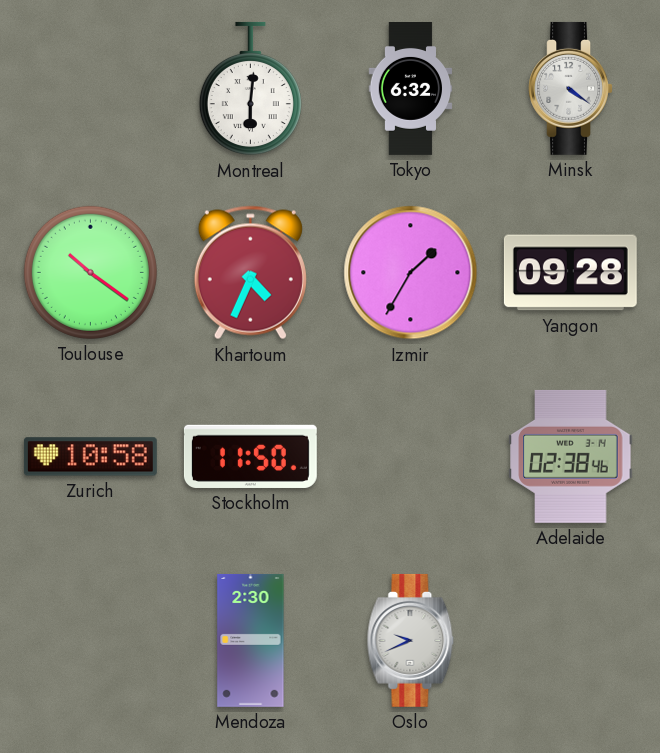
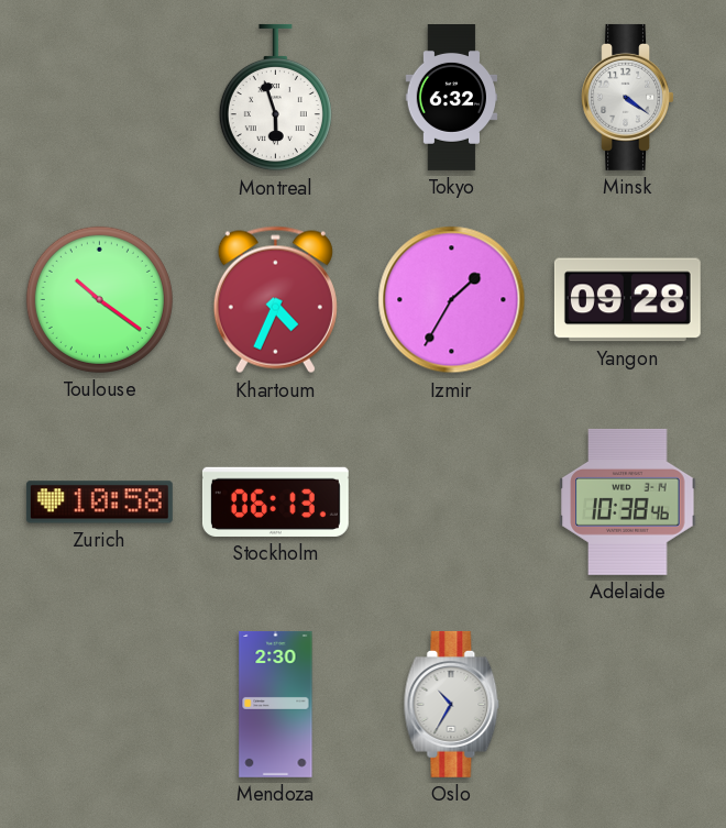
Montreal: 6:01 -> 5:57 (275, 98)
Stockholm: 11:50 -> 06:13 (275, 501)
Adelaide: 02:38 -> 10:38 (628, 501)
Oslo: 9:41 -> 10:35 (452, 704)
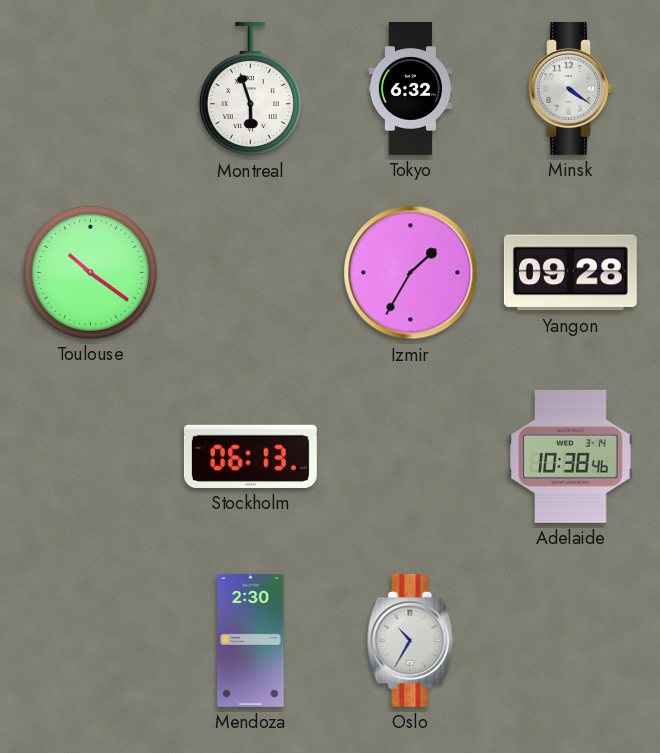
Khartoum: 4:34 -> none (275, 300)
Zurich: 10:58 -> none (99, 503)
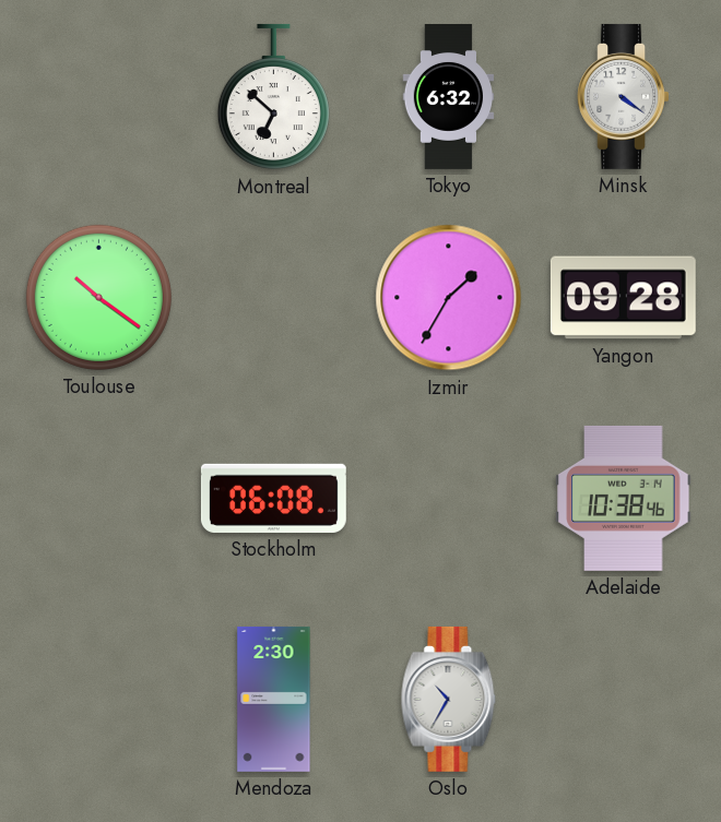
Montreal: 5:57 -> 6:52 (273, 97)
Stockholm: 06:13 -> 06:08 (273, 498)
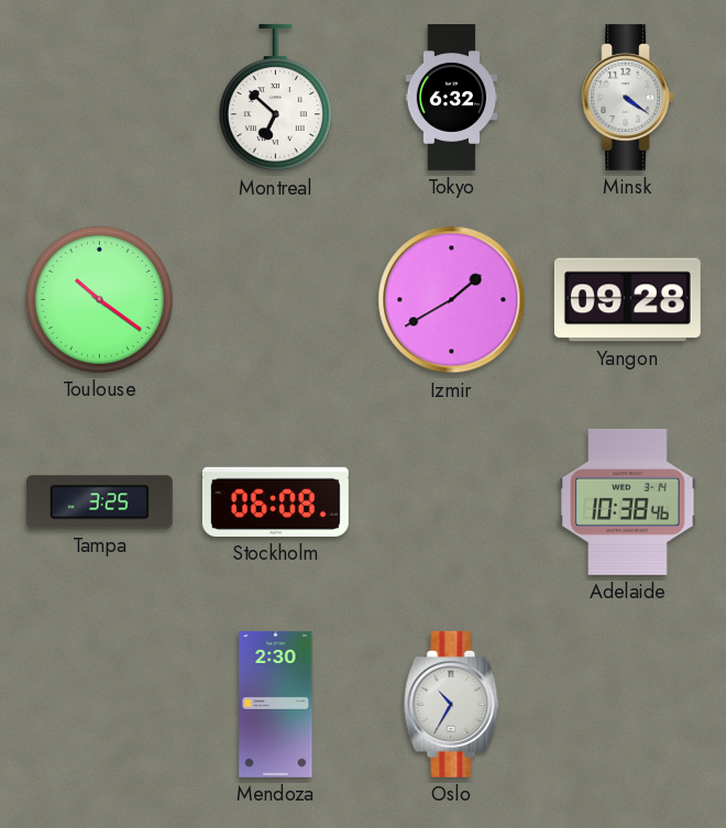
Izmir: 1:35 -> 1:40 (452, 300)
Tampa: none -> 3:25 (99, 503)
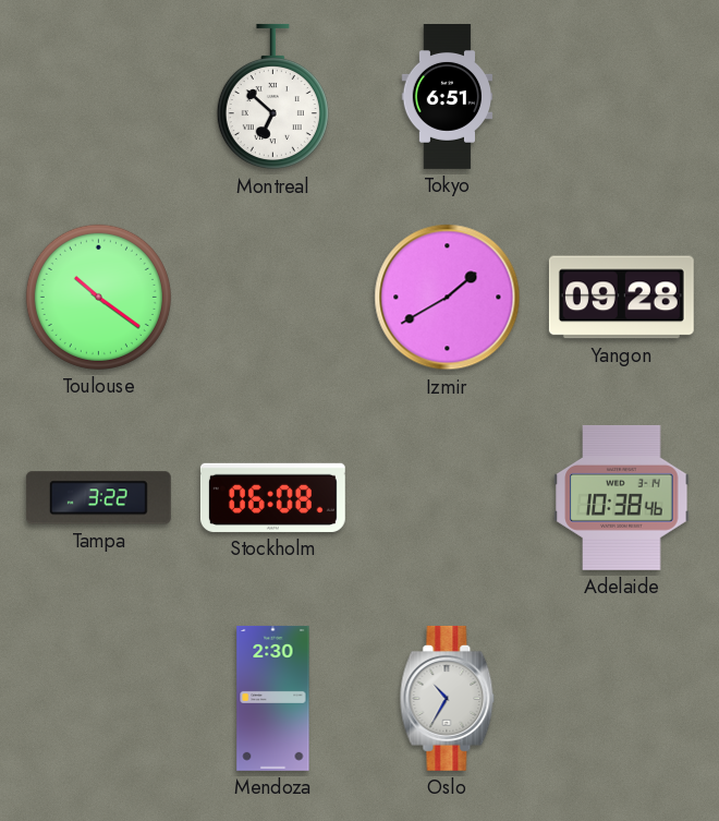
Tokyo: 6:32 -> 6:51 (448, 97)
Minsk: 4:21 -> none (627, 97)
Tampa: 3:25 -> 3:22 (98, 498)
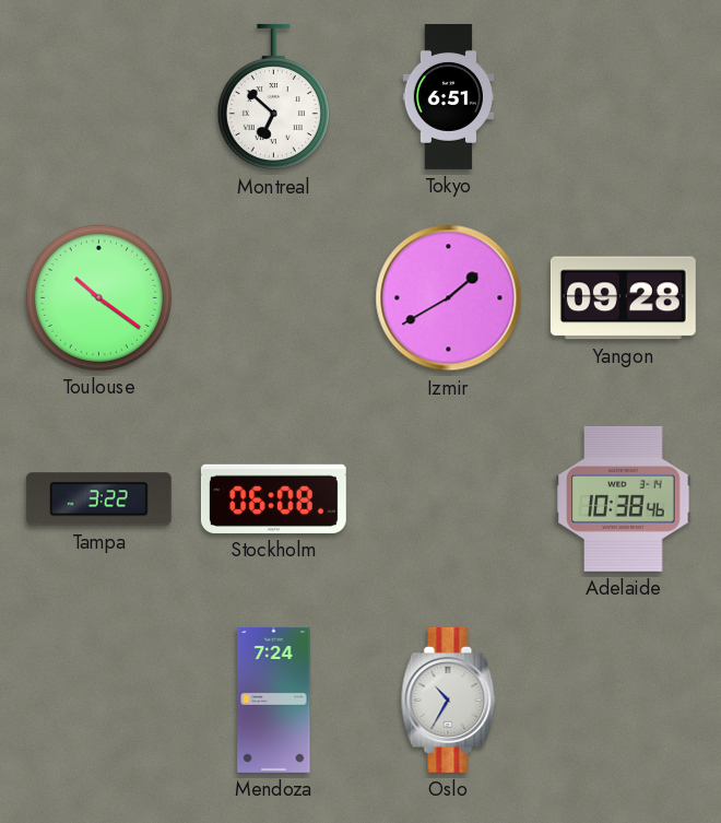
Mendoza: 2:30 -> 7:24 (274, 699)
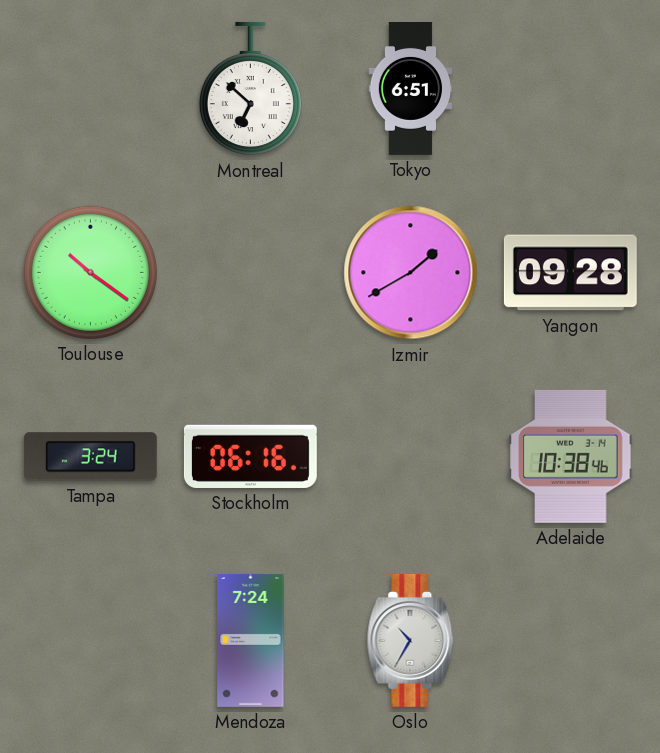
Tampa: 3:22 -> 3:24 (90, 457)
Stockholm: 06:08 -> 06:16 (250, 456)
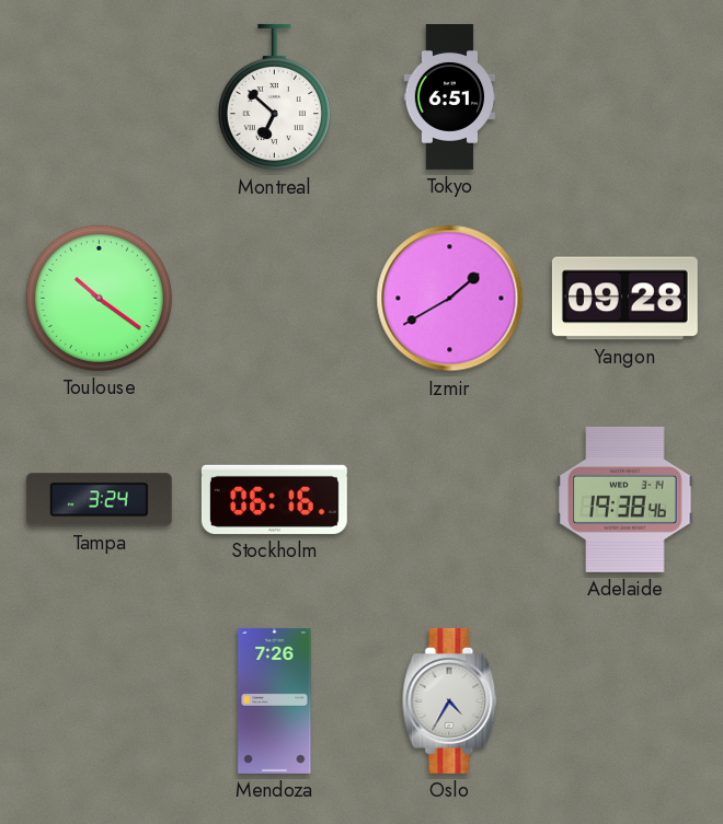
Adelaide: 10:38 -> 19:38 (626, 499)
Mendoza: 7:24 -> 7:26 (275, 700)
Oslo: 10:35 -> 4:35 (450, 700)
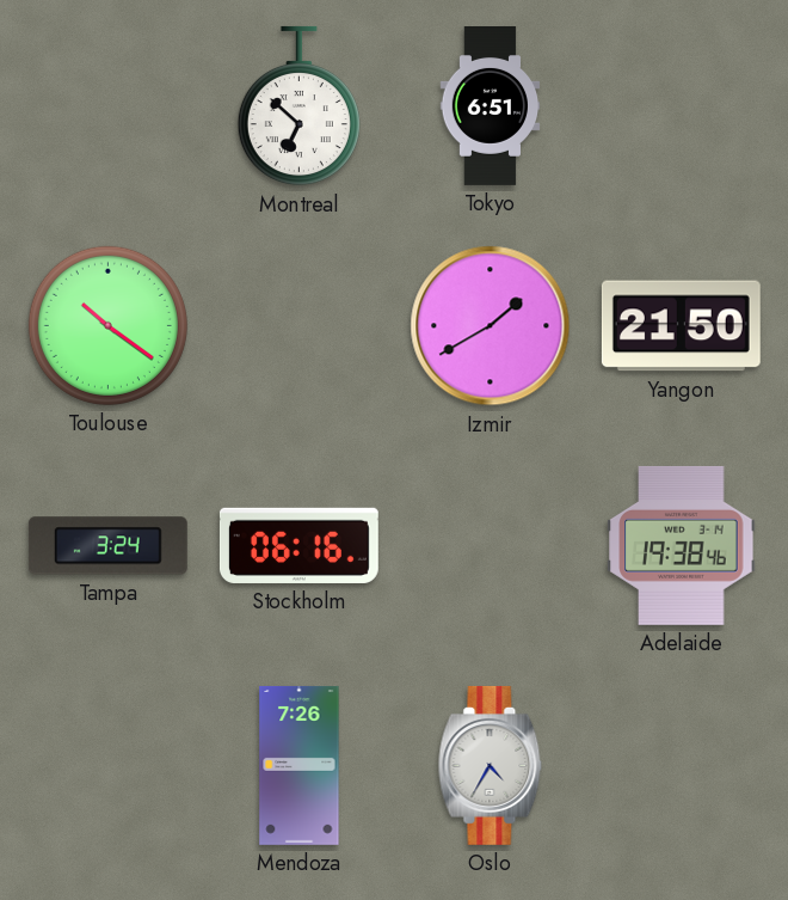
Yangon: 09:28 -> 21:50 (681, 326)
